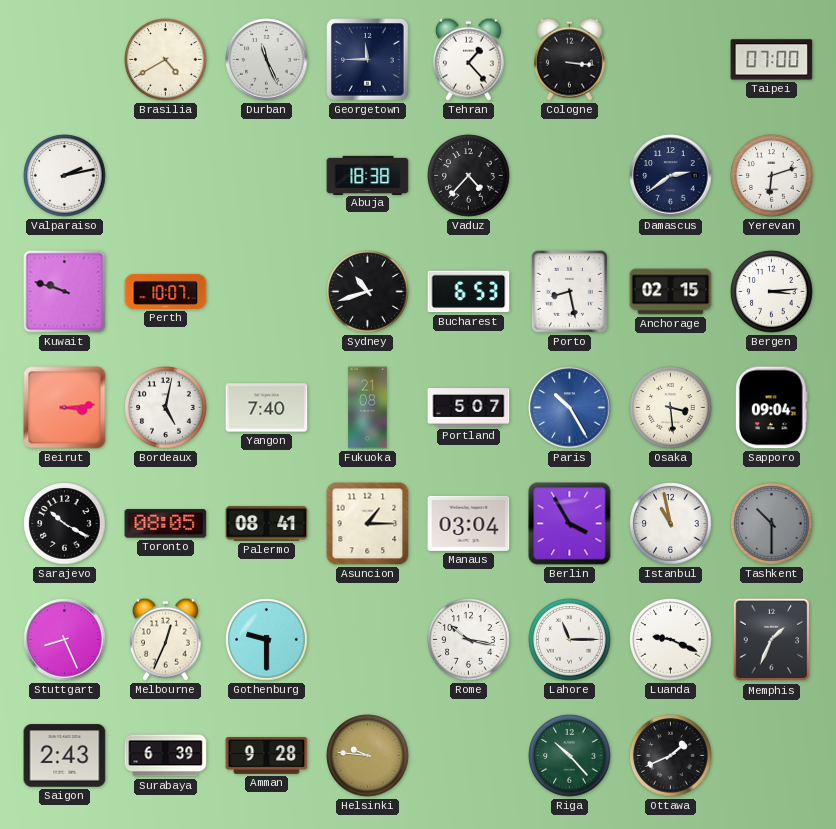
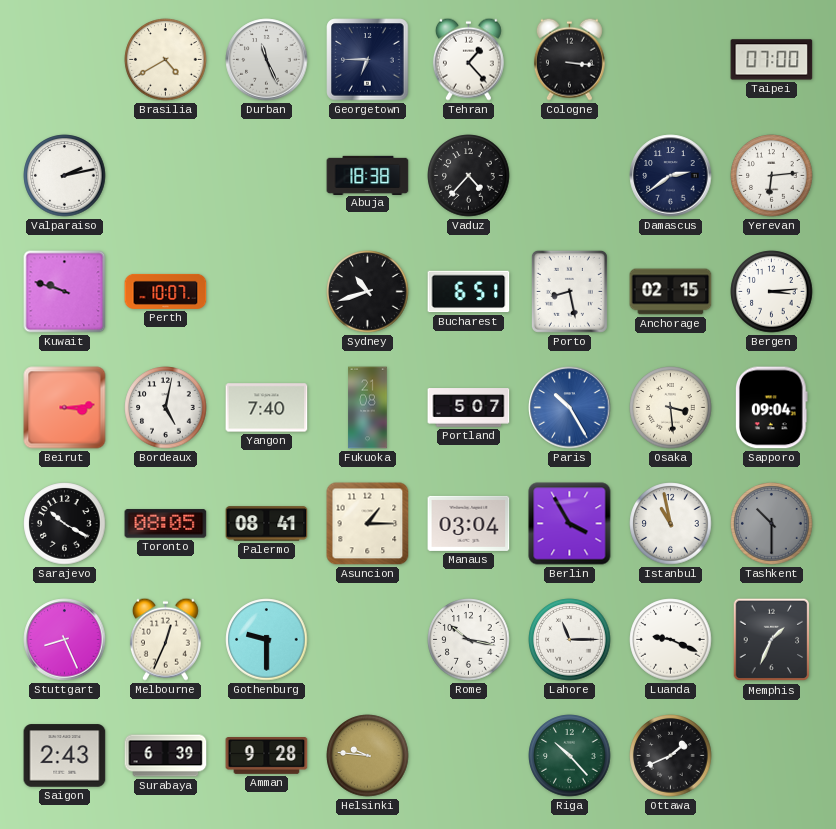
Georgetown: 11:45 -> 6:45 (368, 60)
Yerevan: 6:12 -> 6:14 (772, 176)
Bucharest: 6:53 -> 6:51 (469, 292)
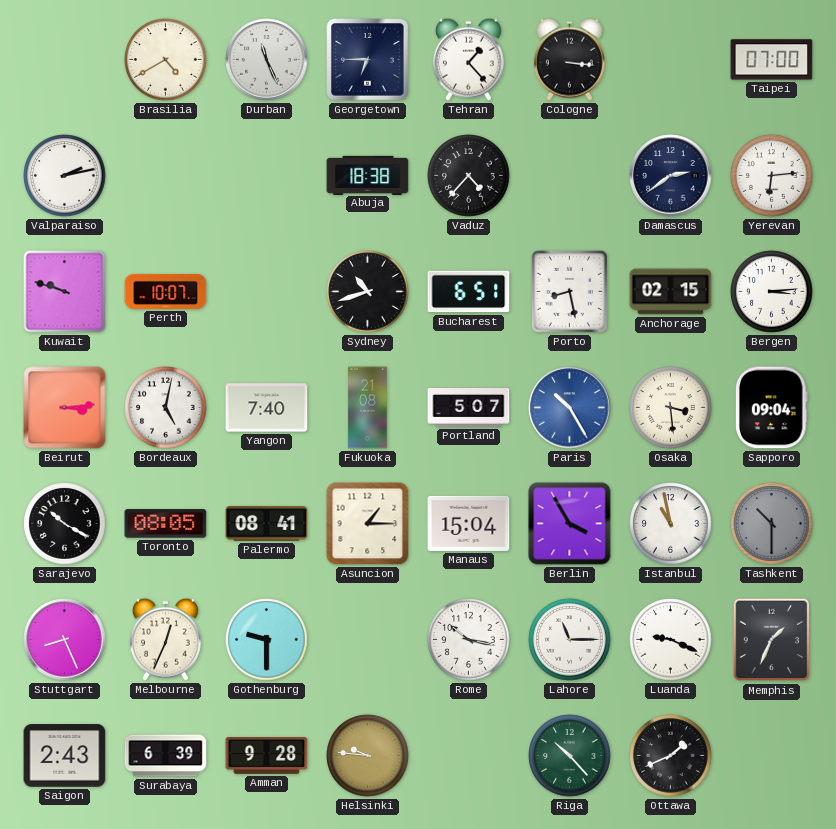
Manaus: 03:04 -> 15:04 (469, 523)
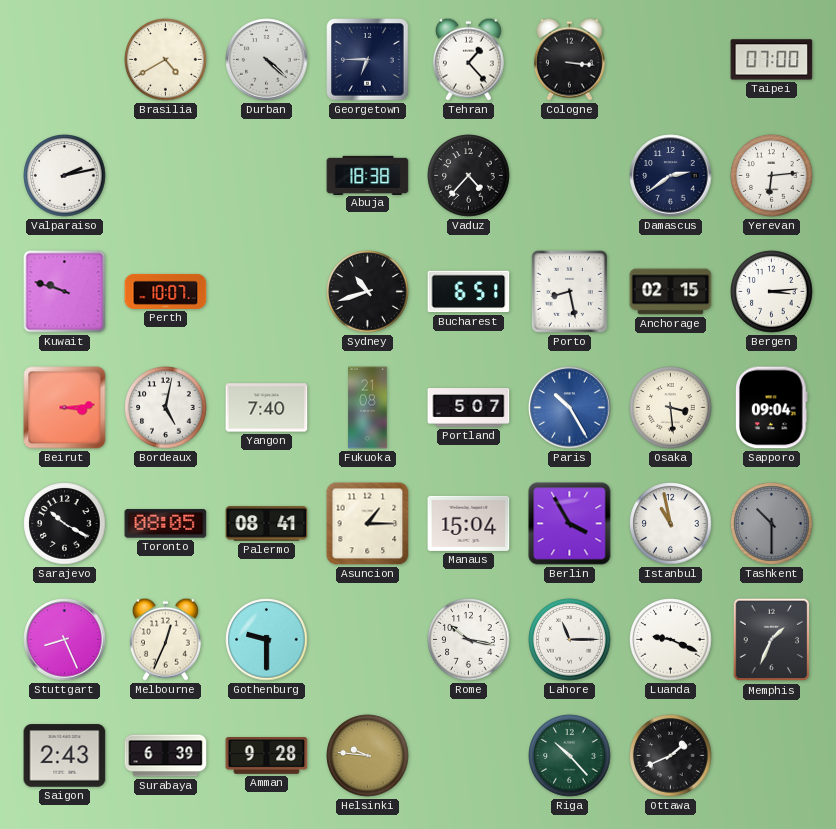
Durban: 11:26 -> 4:22 (267, 60)
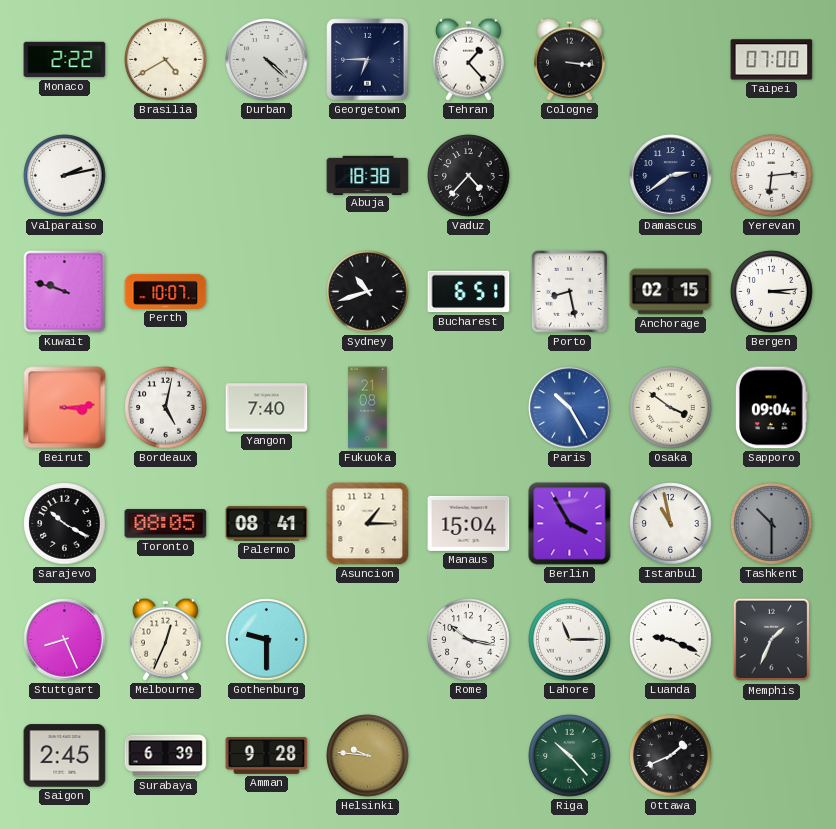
Monaco: none -> 2:22 (65, 60)
Portland: 5:07 -> none (469, 408)
Osaka: 3:29 -> 3:51 (671, 408)
Saigon: 2:43 -> 2:45 (65, 756)
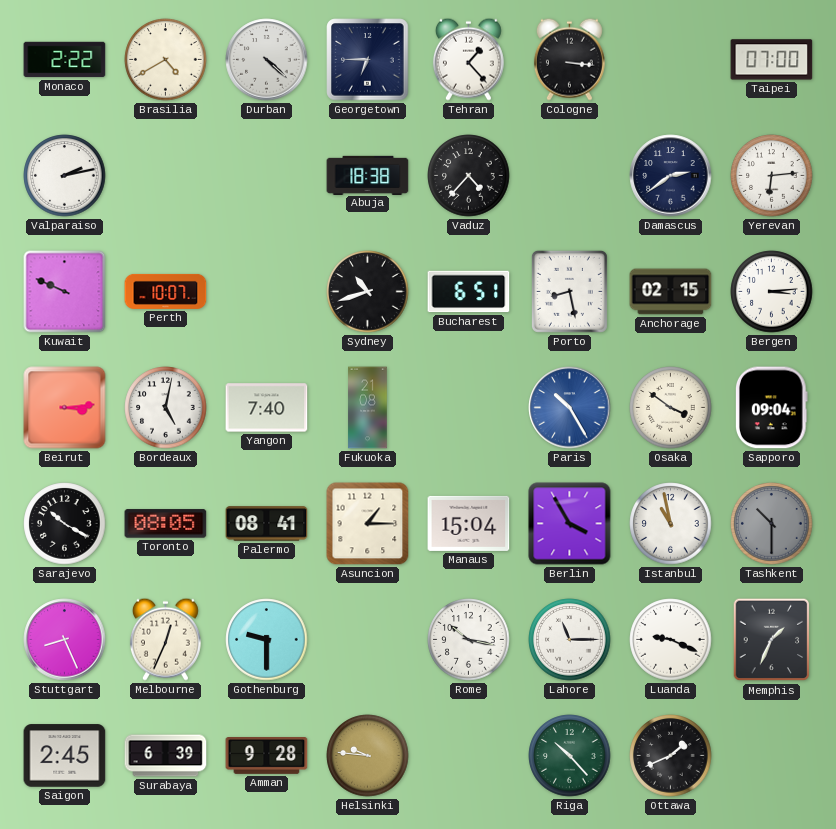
Kuwait: 9:48 -> 9:49 (65, 292)
